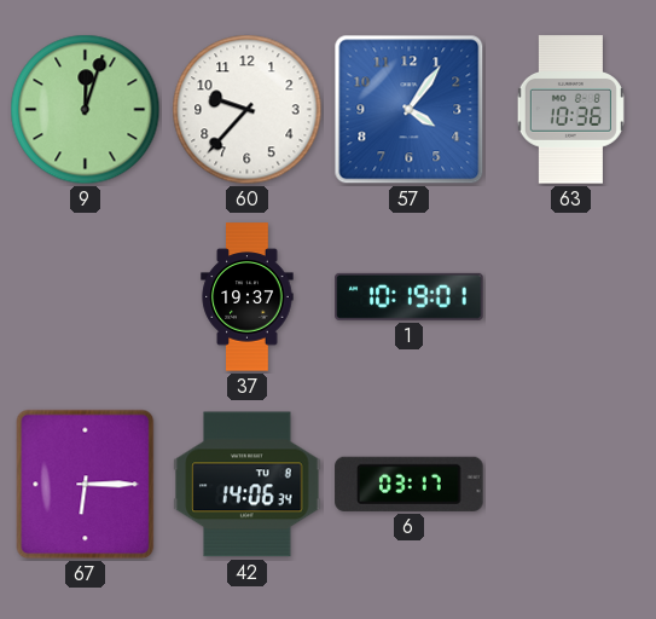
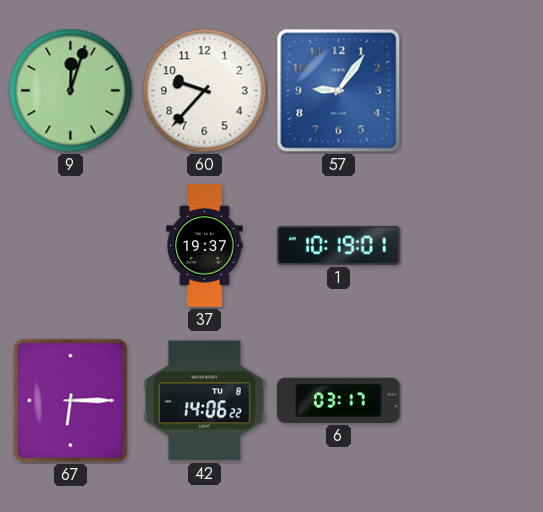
57: 4:06 -> 9:06 (339, 91)
63: 10:36 -> none (570, 110)
42: 14:06:34 -> 14:06:22 (205, 401)
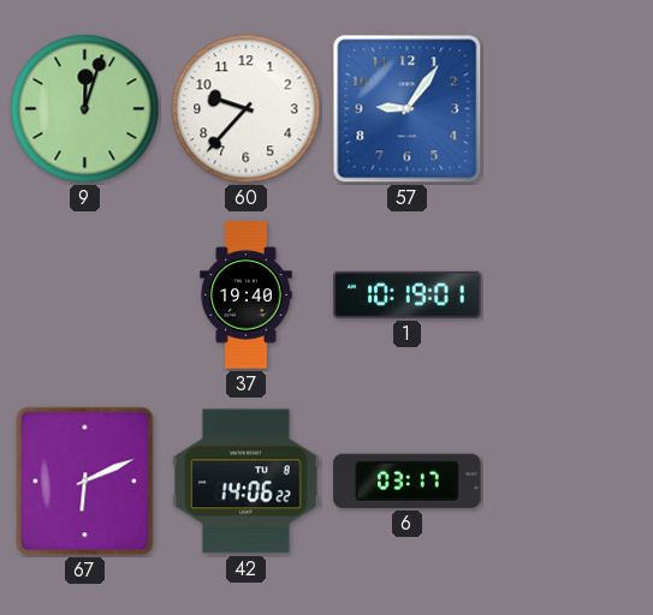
37: 19:37 -> 19:40 (247, 295)
67: 6:15 -> 6:11 (85, 482)
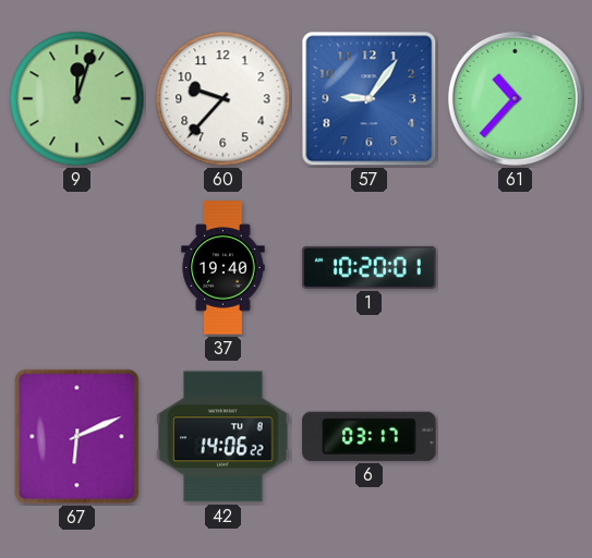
61: none -> 10:37 (515, 98)
1: 10:19 -> 10:20 (370, 267)
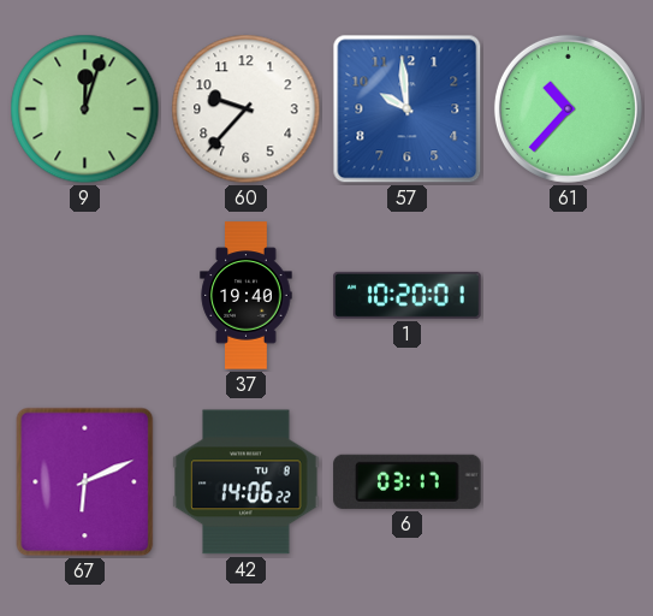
57: 9:06 -> 9:59 (408, 109)
